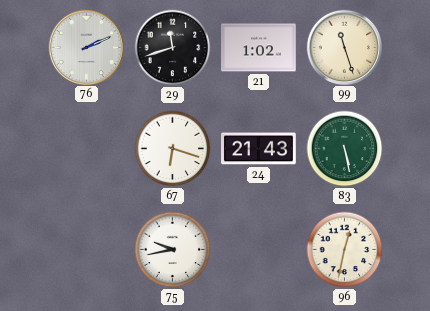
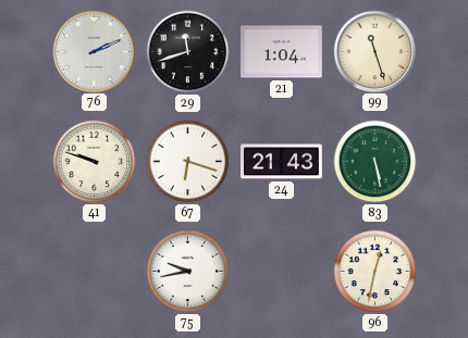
21: 1:02 -> 1:04 (282, 52)
41: none -> 9:48 (95, 162)
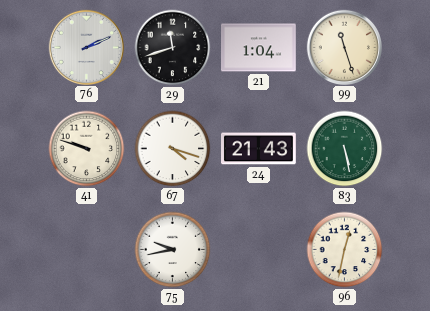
67: 6:18 -> 4:18 (173, 149)
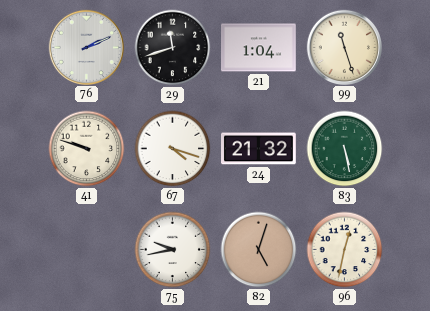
24: 21:43 -> 21:32 (259, 149)
82: none -> 5:03 (259, 250)
